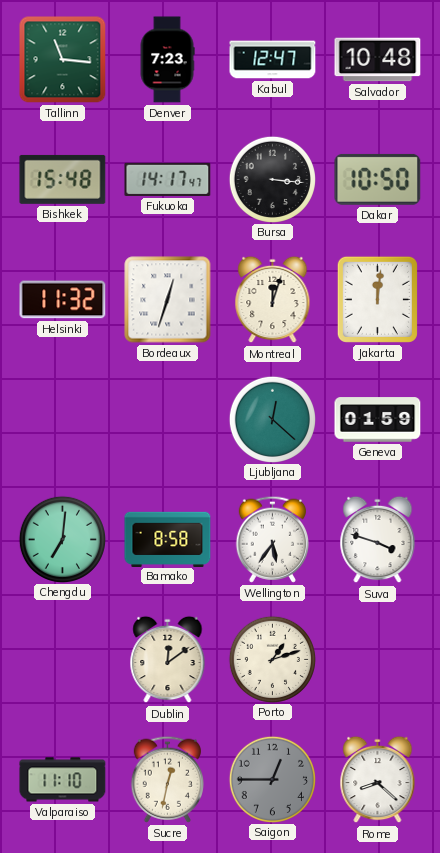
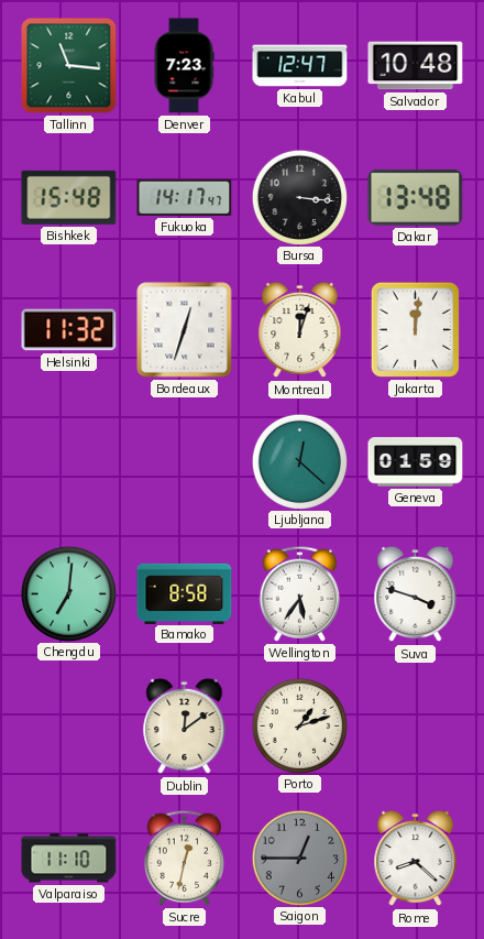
Dakar: 10:50 -> 13:48 (416, 197)
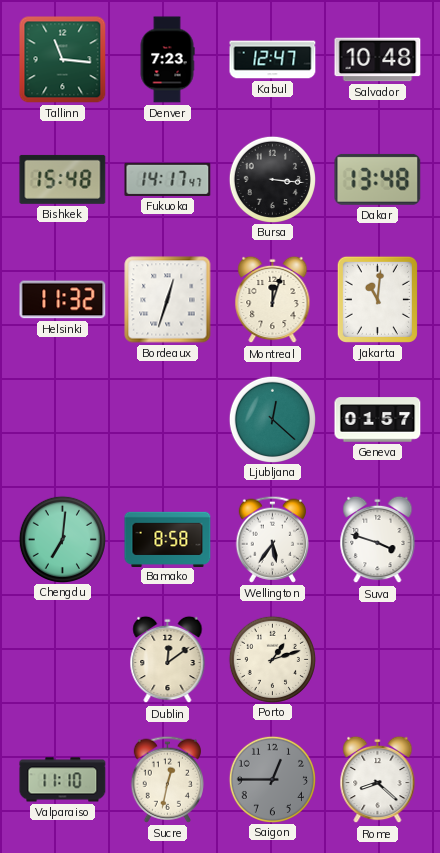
Jakarta: 12:01 -> 11:01 (377, 299)
Geneva: 01:59 -> 01:57 (378, 420)
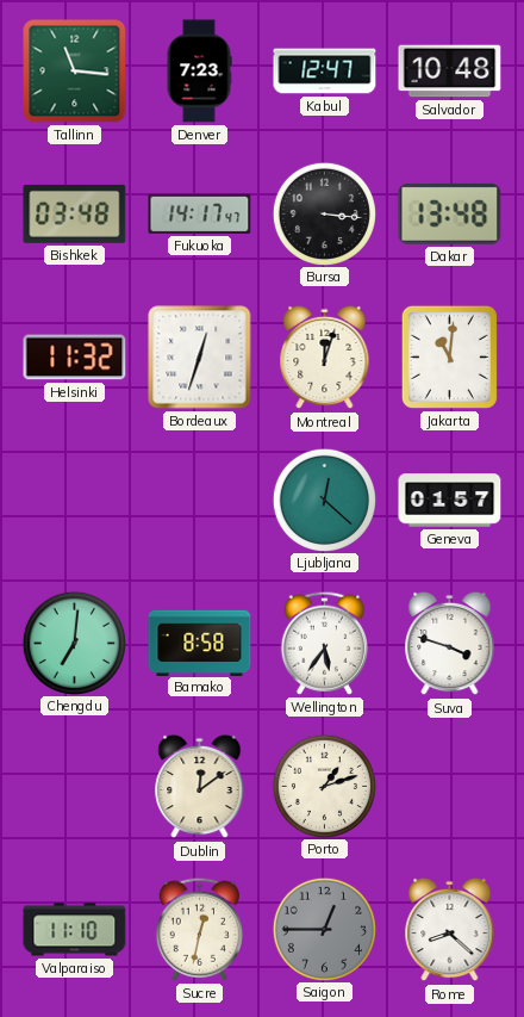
Bishkek: 15:48 -> 03:48 (75, 213)
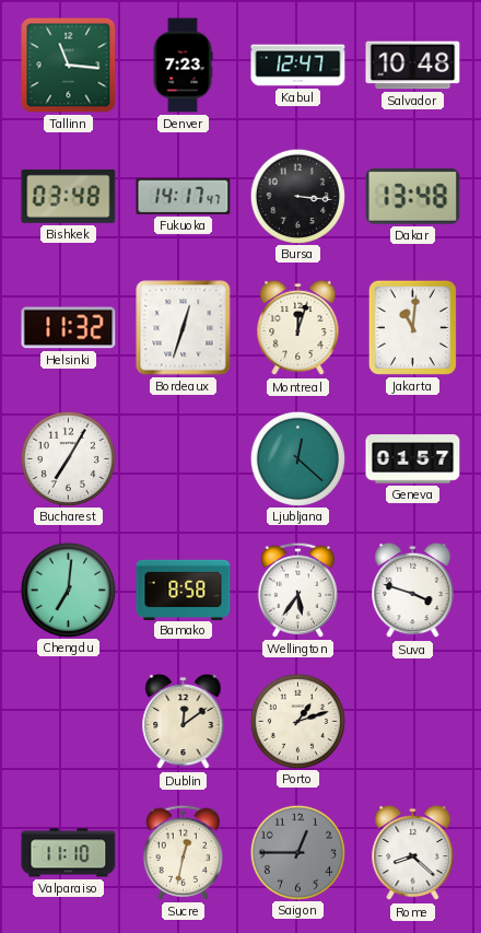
Bucharest: none -> 7:05 (68, 458)
